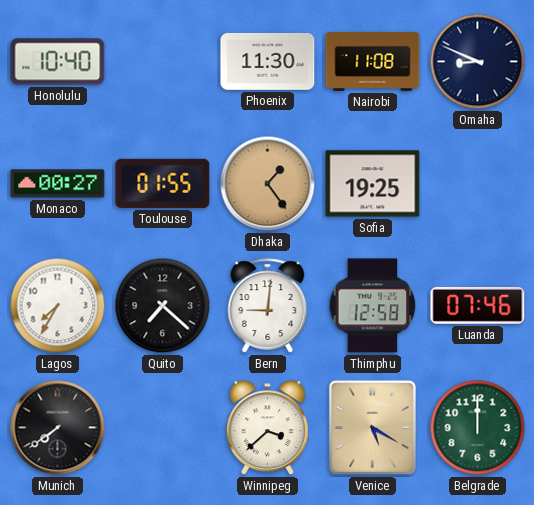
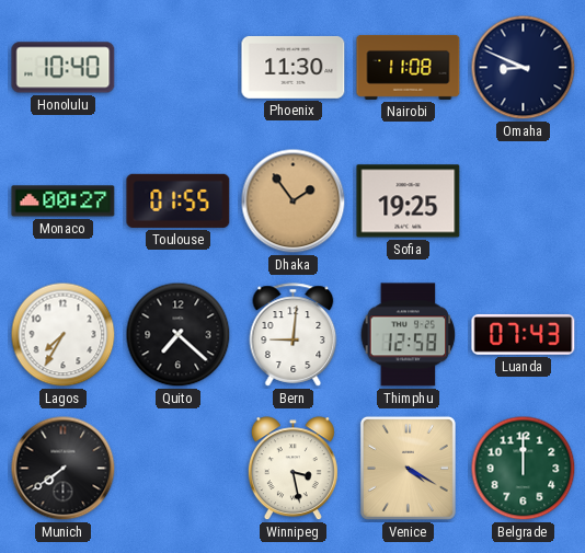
Dhaka: 1:24 -> 1:54 (294, 201)
Luanda: 07:46 -> 07:43 (524, 334)
Winnipeg: 3:38 -> 3:28 (292, 469)
Venice: 5:20 -> 4:20 (408, 468)
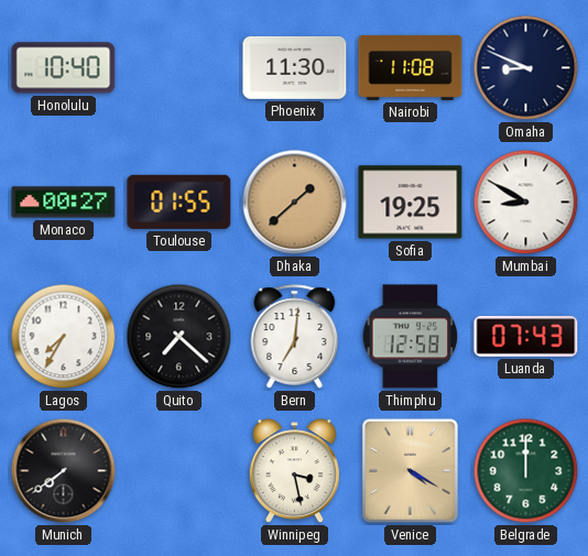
Dhaka: 1:54 -> 1:38 (295, 203)
Mumbai: none -> 8:50 (526, 203)
Bern: 9:01 -> 7:01 (295, 337)
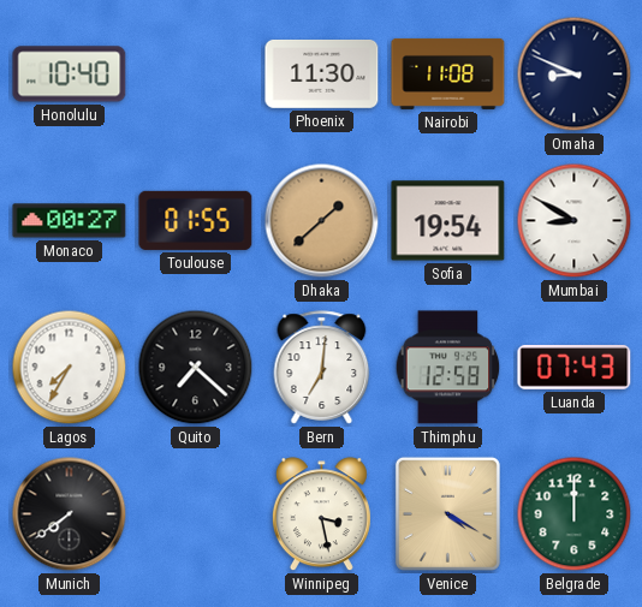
Sofia: 19:25 -> 19:54 (448, 221)
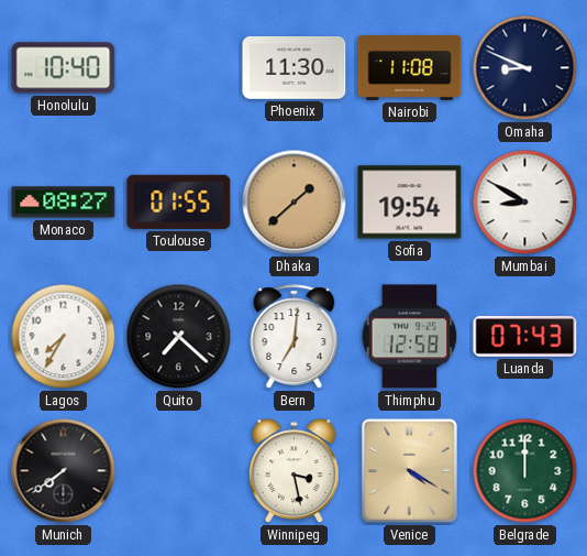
Monaco: 00:27 -> 08:27 (64, 203)
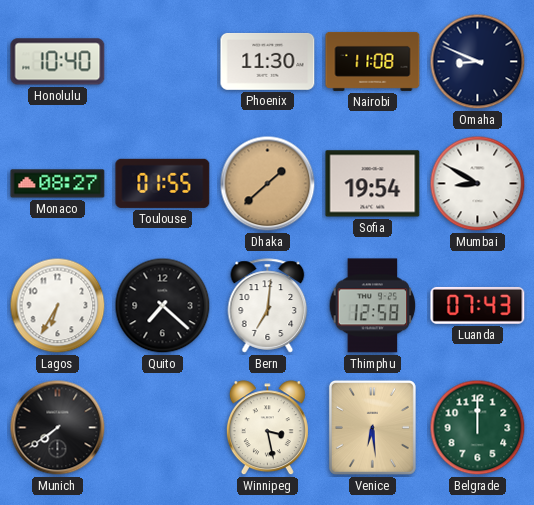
Lagos: 7:35 -> 6:35 (58, 306)
Venice: 4:20 -> 6:29 (372, 427)
